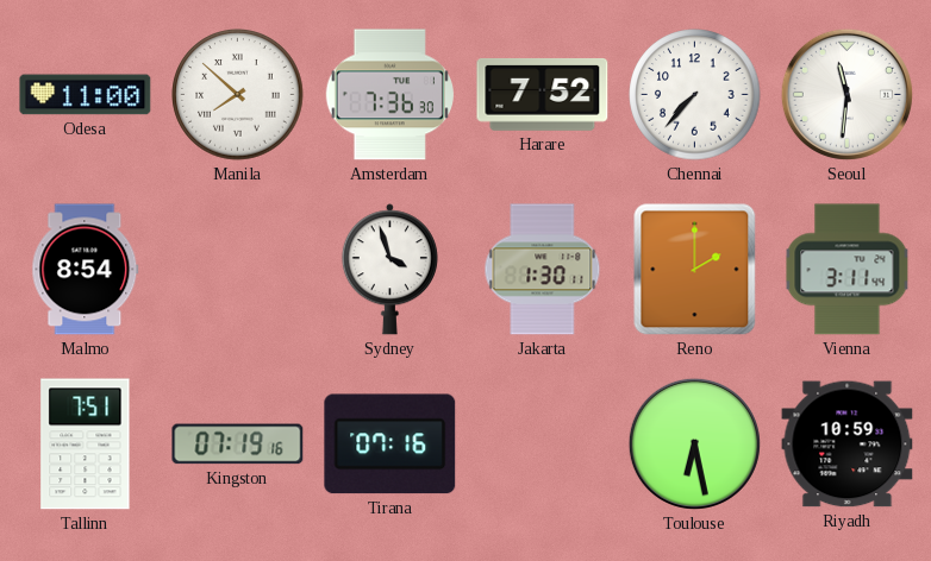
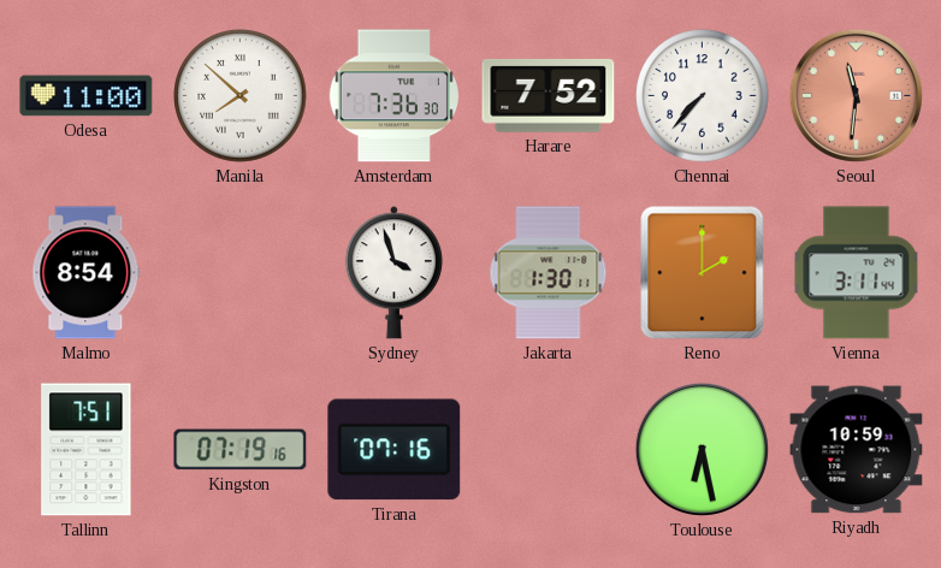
Seoul dial: white -> salmon (856, 95)
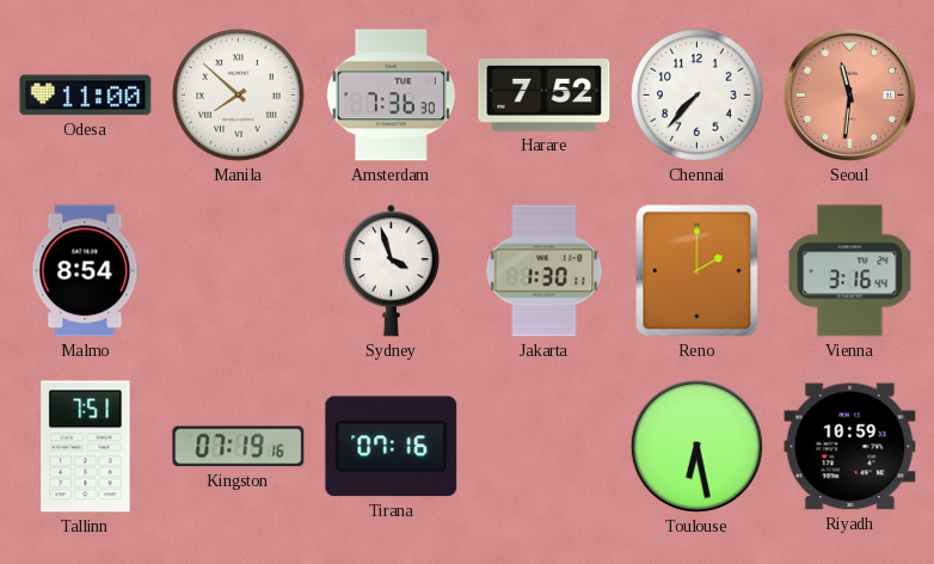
Vienna: 3:11 -> 3:16 (850, 271)
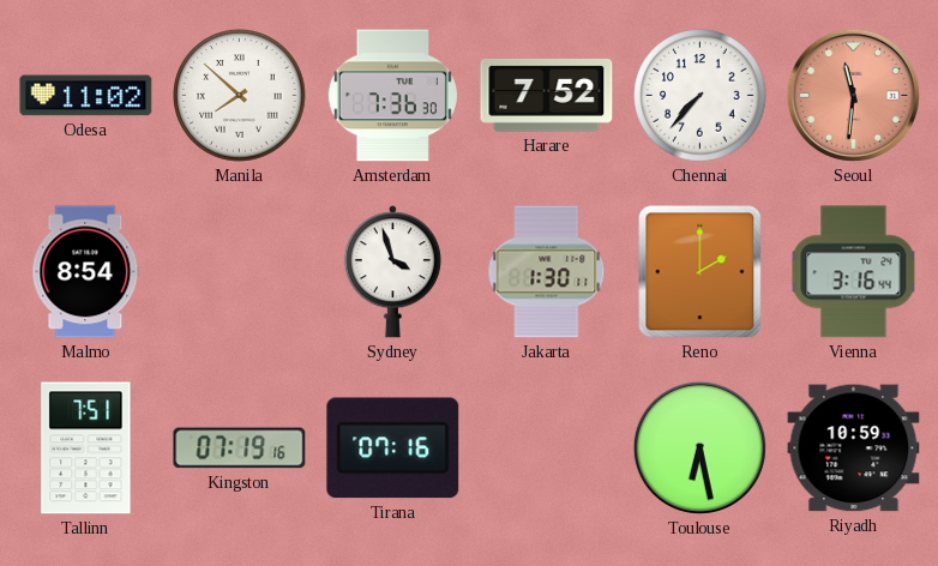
Odesa: 11:00 -> 11:02 (86, 96)
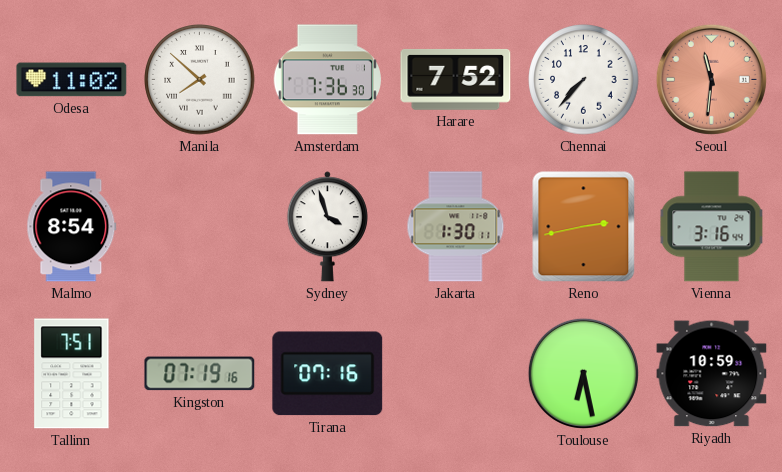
Reno: 2:00 -> 2:43 (584, 227)
